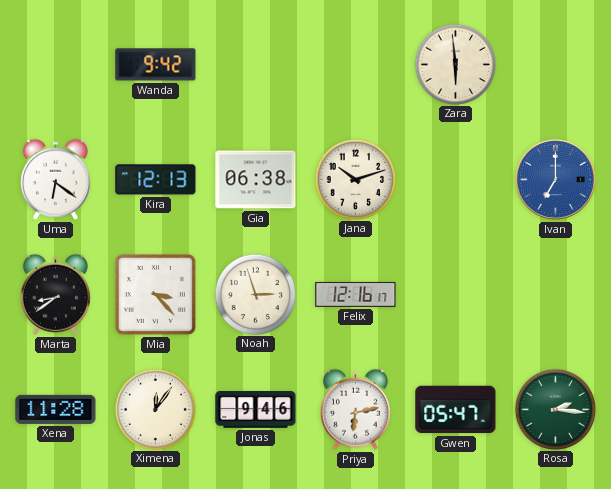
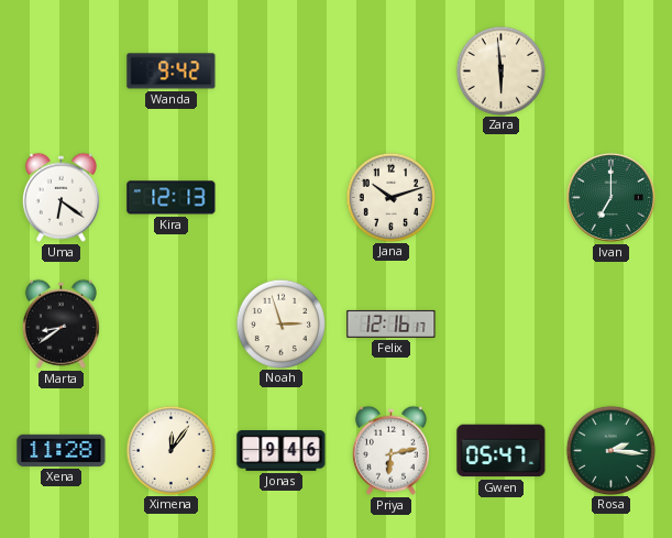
Gia: 06:38 -> none (256, 180)
Ivan dial: blue -> green (610, 197)
Mia: 3:23 -> none (155, 294)
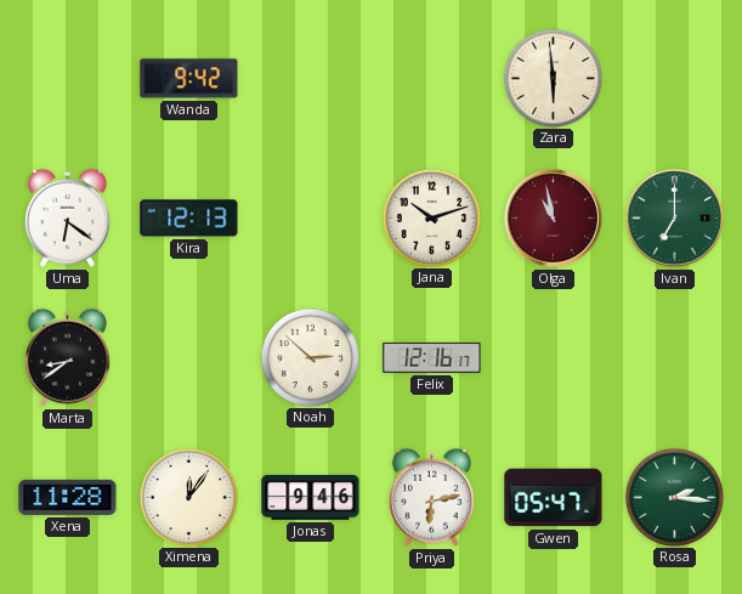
Olga: none -> 10:58 (553, 217)
Noah: 2:57 -> 2:52 (310, 357)
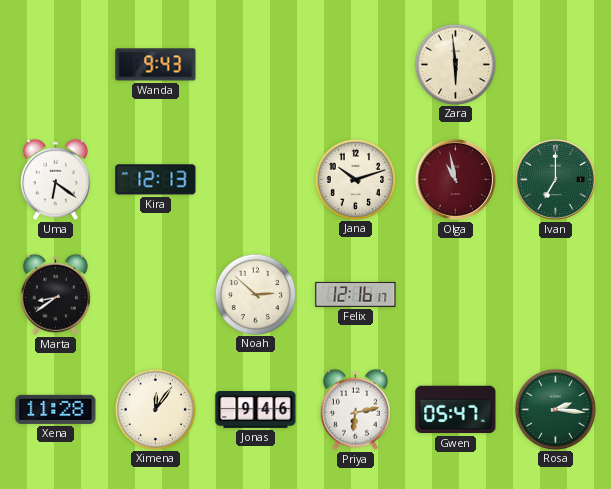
Wanda: 9:42 -> 9:43 (156, 65)
